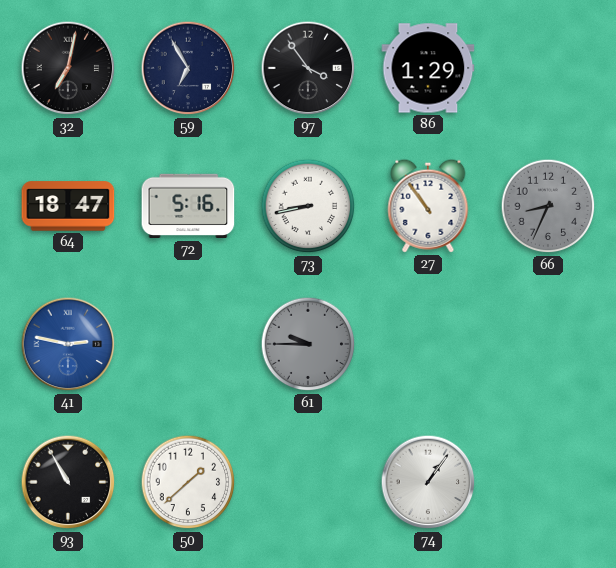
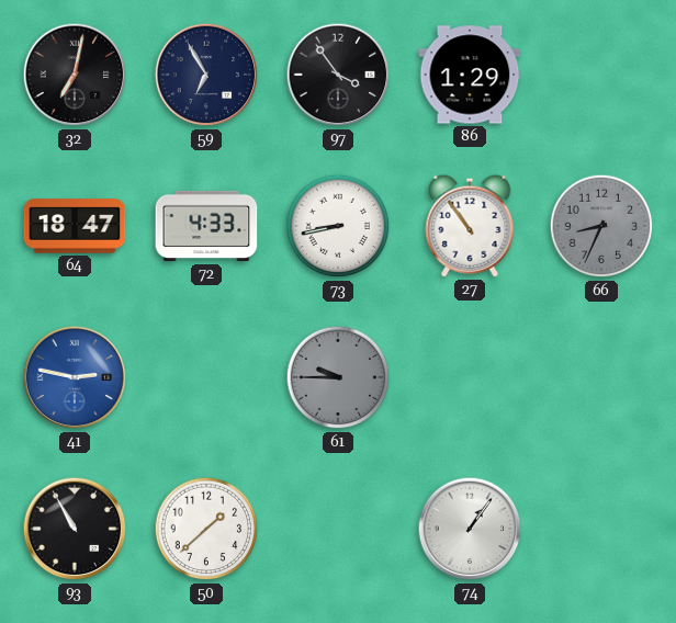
72: 5:16 -> 4:33 (206, 226)
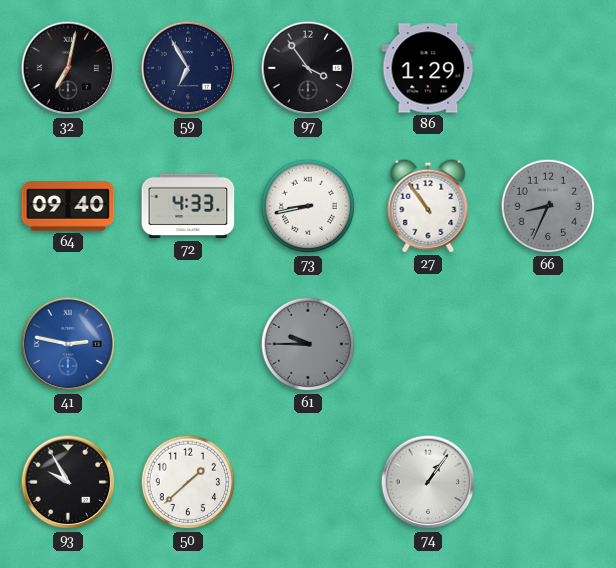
64: 18:47 -> 09:40 (68, 206)
93: 10:55 -> 9:55 (68, 482)
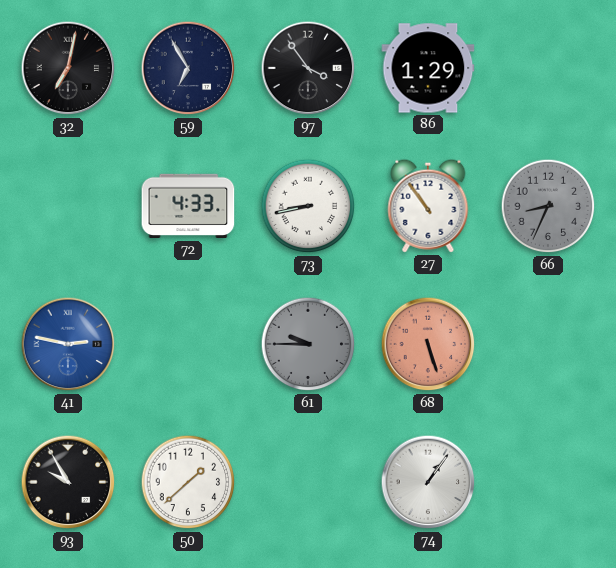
64: 09:40 -> none (68, 206)
68: none -> 5:27 (428, 344)
